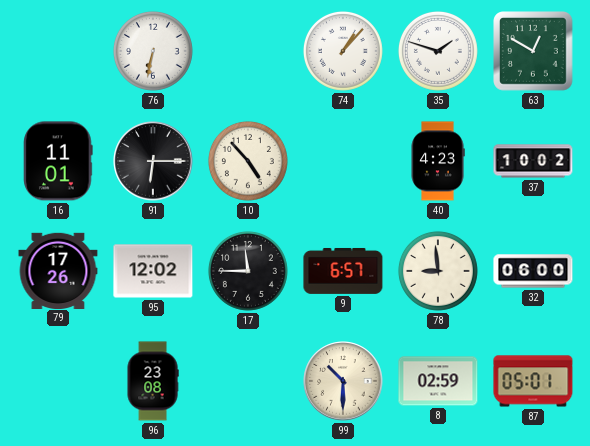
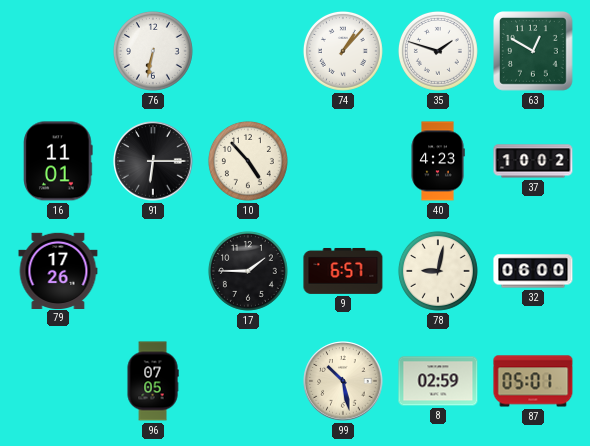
95: 12:02 -> none (153, 271)
17: 11:45 -> 1:45 (248, 271)
78: 8:59 -> 9:02 (438, 271)
96: 23:08 -> 07:05 (153, 381)
99: 10:30 -> 10:28 (343, 381)
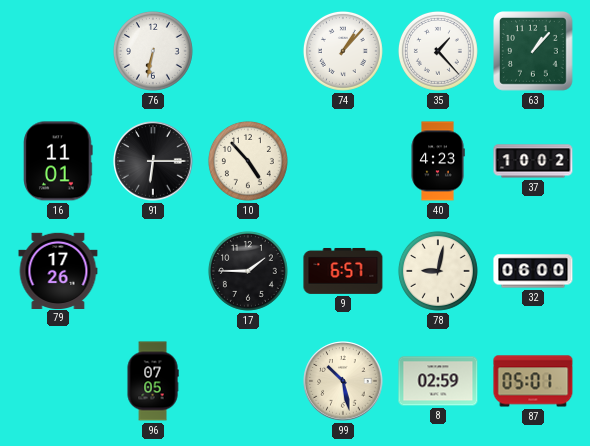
35: 1:48 -> 1:23 (438, 51)
63: 12:50 -> 1:07 (533, 51)
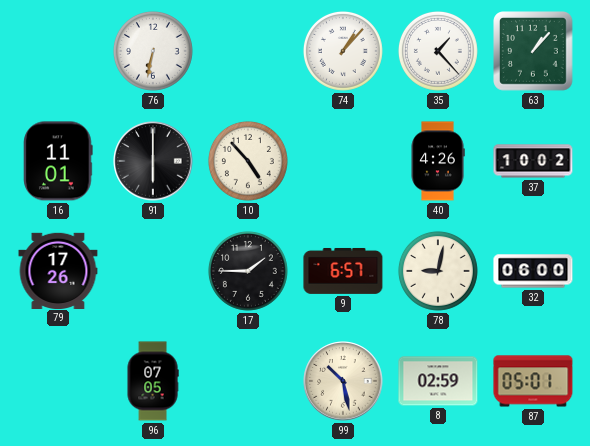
91: 6:15 -> 6:00 (153, 161)
40: 4:23 -> 4:26 (438, 161)
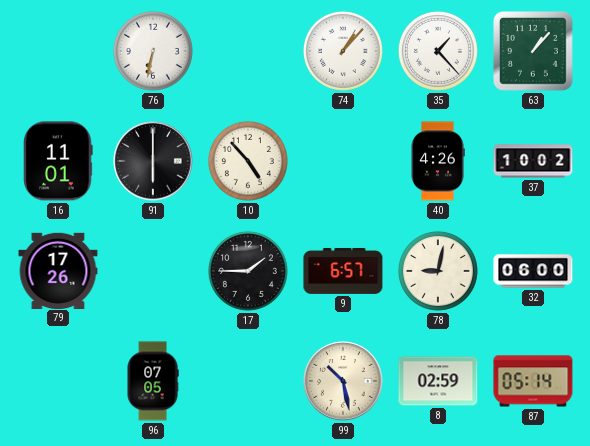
87: 05:01 -> 05:14 (533, 381)
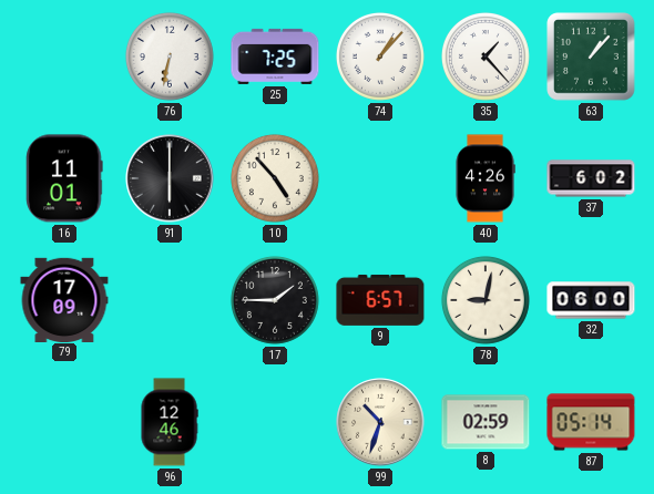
25: none -> 7:25 (275, 56)
37: 10:02 -> 6:02 (591, 178)
79: 17:26 -> 17:09 (64, 299)
96: 07:05 -> 12:46 (170, 422)
99: 10:28 -> 10:33 (380, 422)
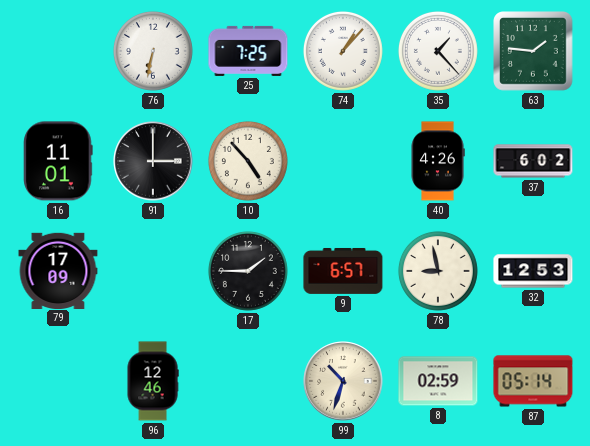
63: 1:07 -> 1:46 (533, 51)
91: 6:00 -> 3:00 (153, 161)
78: 9:02 -> 8:58 (438, 271)
32: 06:00 -> 12:53 (533, 271)
